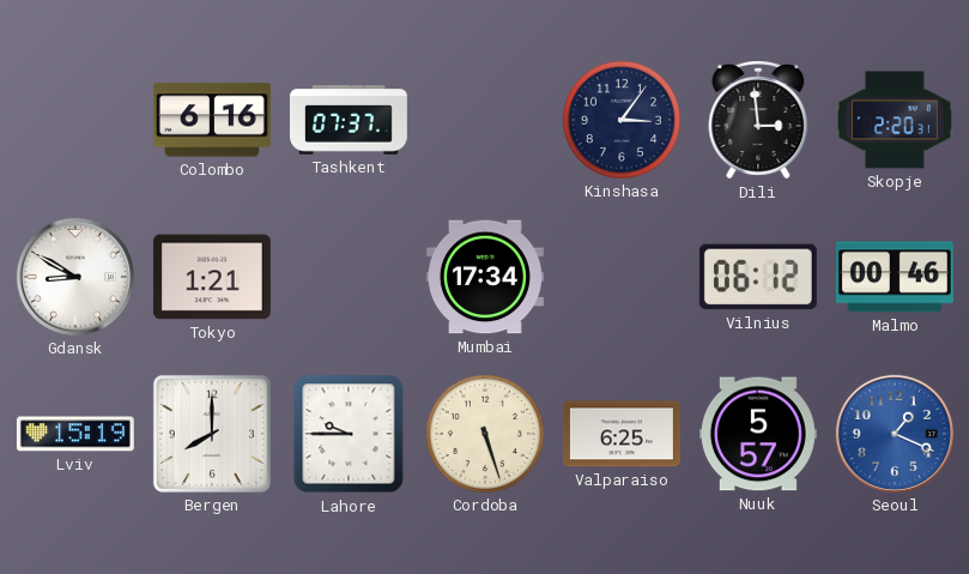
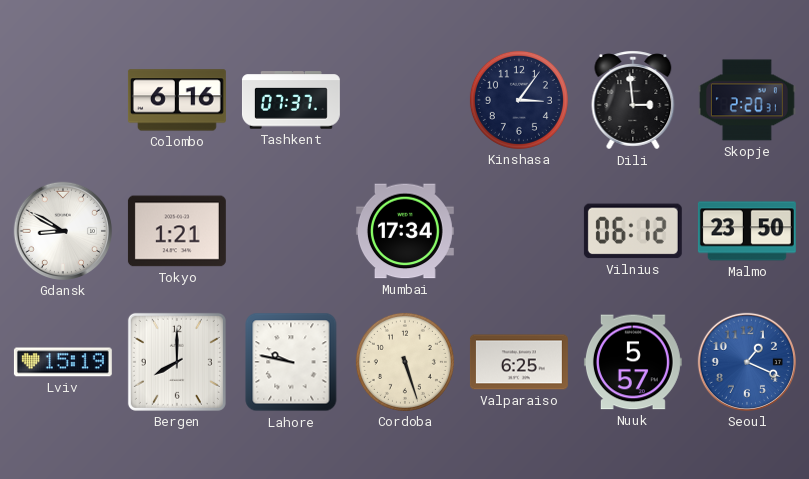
Malmo: 00:46 -> 23:50 (747, 231)
Lahore: 9:45 -> 9:47 (291, 362)
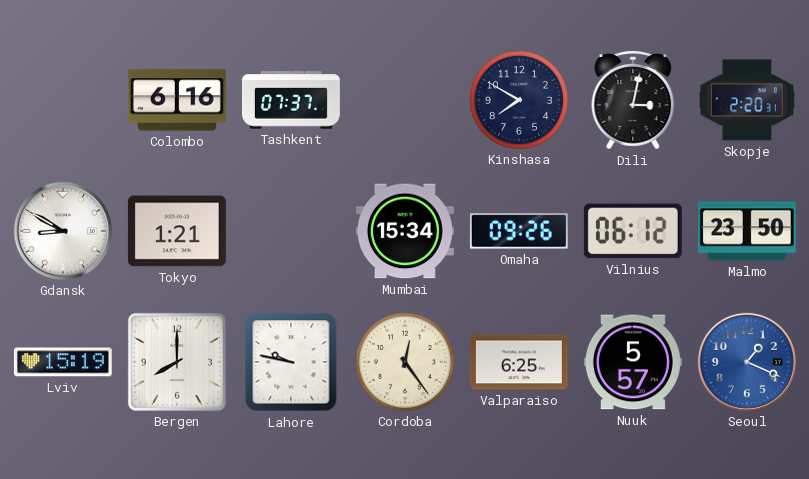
Kinshasa: 3:06 -> 7:50 (519, 100)
Dili: 2:59 -> 3:02 (633, 100)
Mumbai: 17:34 -> 15:34 (405, 231)
Omaha: none -> 09:26 (519, 231)
Cordoba: 5:27 -> 12:24 (405, 362)
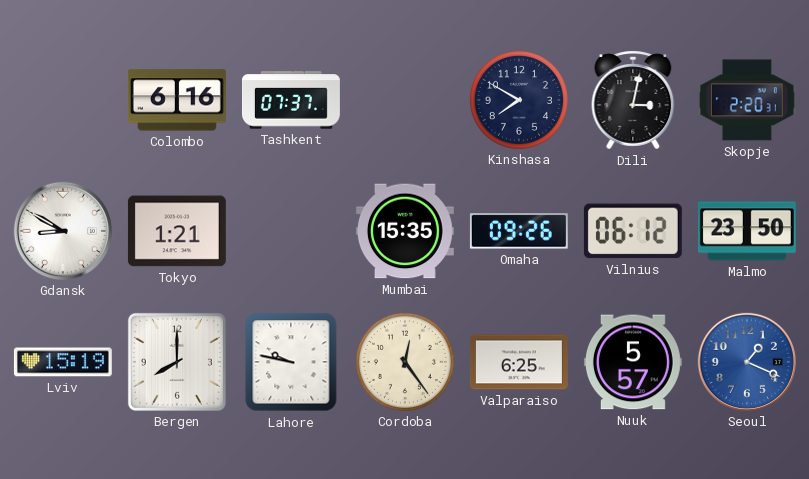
Mumbai: 15:34 -> 15:35 (405, 231)
